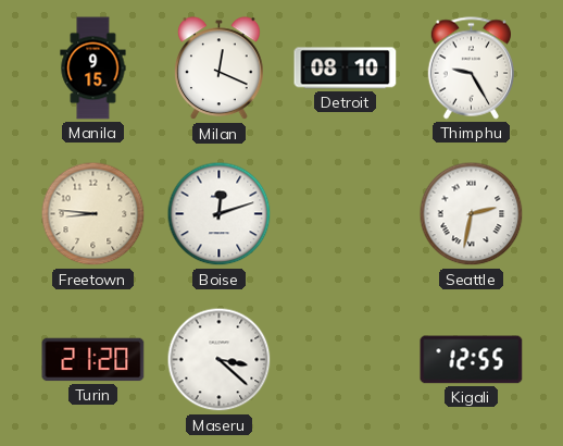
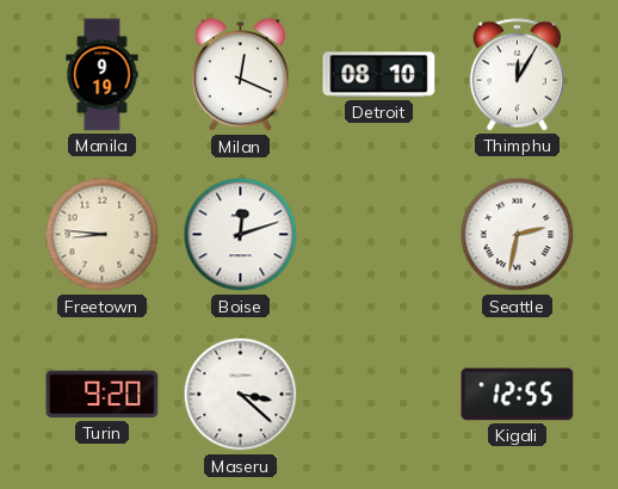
Manila: 9:15 -> 9:19 (103, 75)
Thimphu: 9:25 -> 12:05 (517, 75)
Turin: 21:20 -> 9:20 (103, 395)
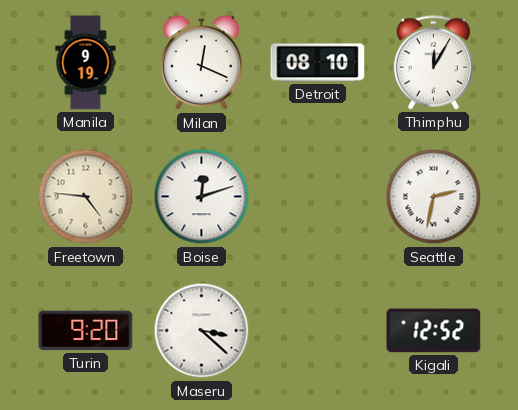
Freetown: 8:46 -> 4:46 (86, 197)
Kigali: 12:55 -> 12:52 (434, 331)
